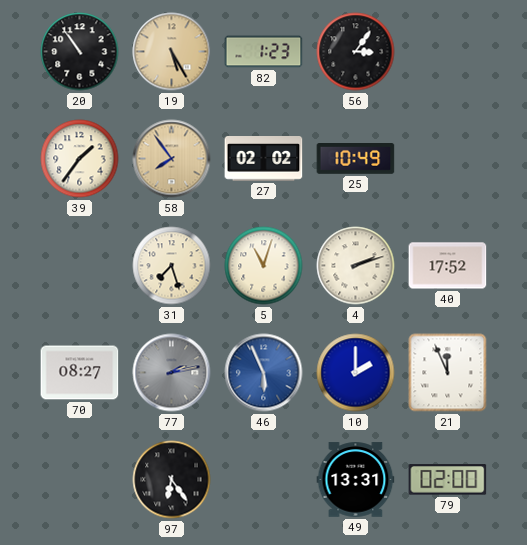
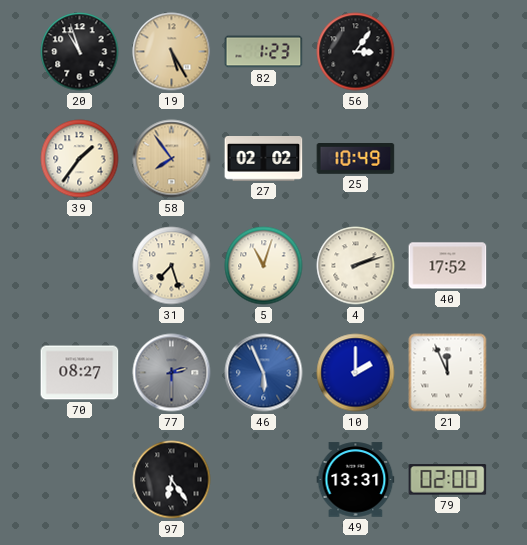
20: 10:54 -> 10:57 (80, 52)
77: 2:13 -> 2:30 (172, 373)
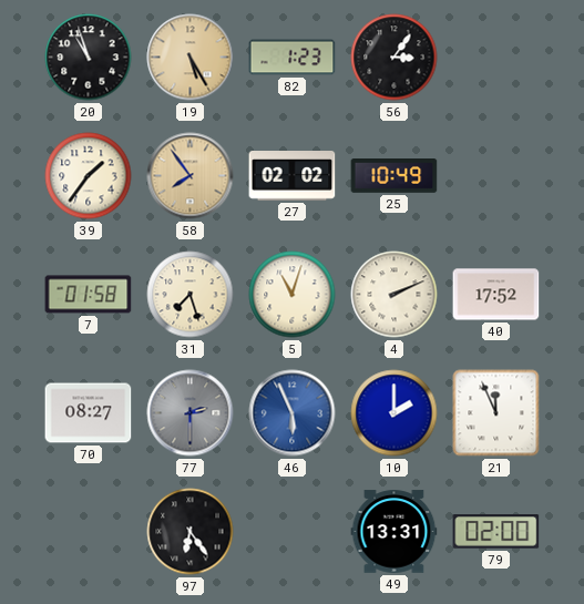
7: none -> 01:58 (89, 295)
4: 2:12 -> 2:11 (395, 295)
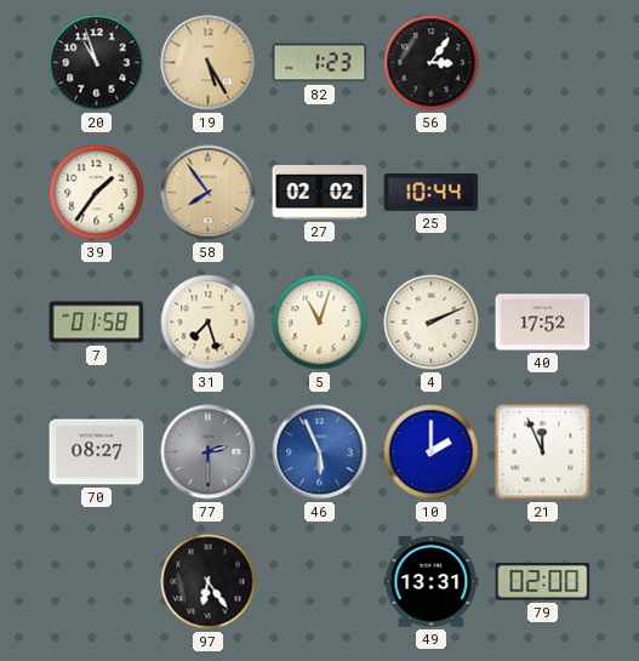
25: 10:49 -> 10:44 (432, 193)
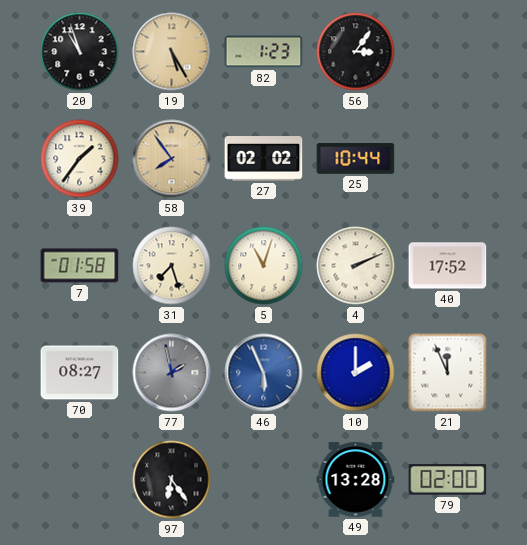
77: 2:30 -> 1:58 (172, 373)
49: 13:31 -> 13:28 (356, 480)
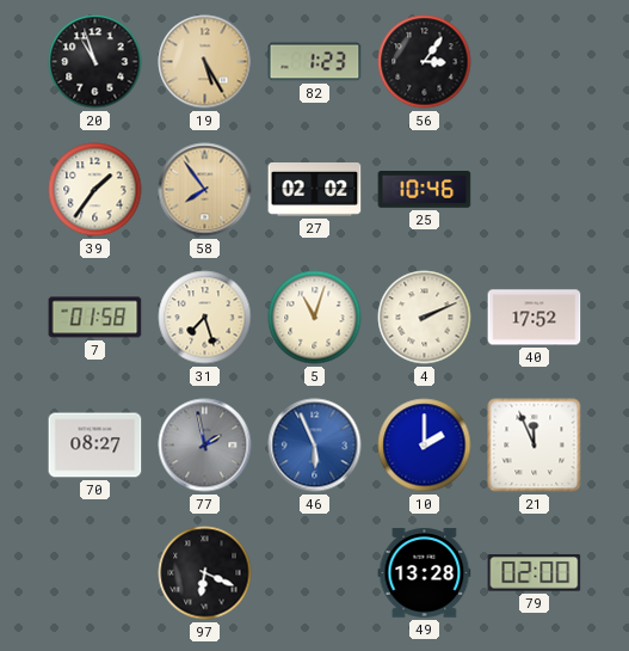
25: 10:44 -> 10:46 (425, 190)
97: 6:24 -> 6:19 (205, 573)
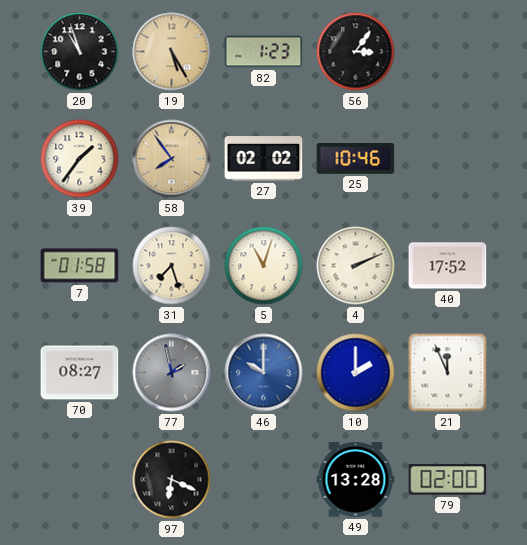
46: 5:56 -> 10:00 (264, 373)
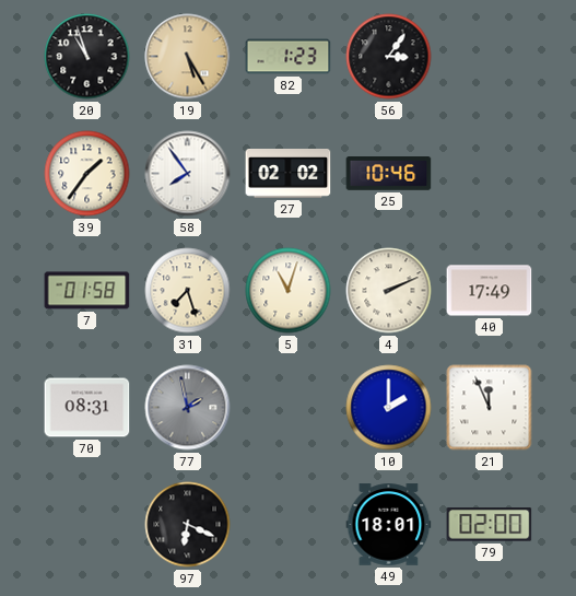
58 dial: champagne -> white (188, 174)
40: 17:52 -> 17:49 (490, 291)
70: 08:27 -> 08:31 (87, 408)
46: 10:00 -> none (264, 373)
49: 13:28 -> 18:01 (389, 525)
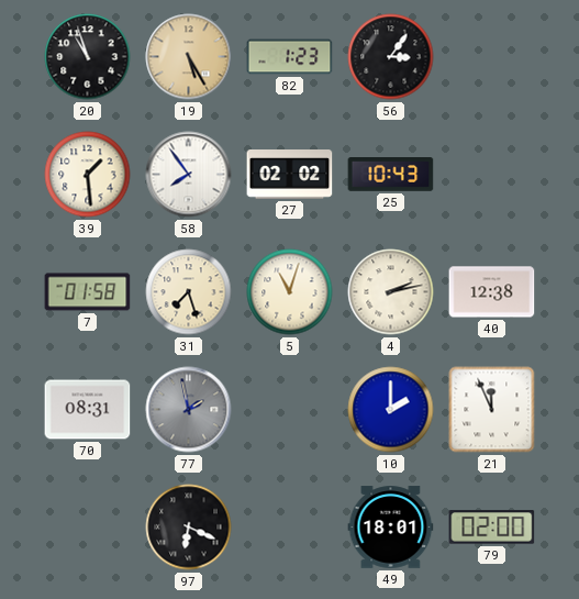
39: 1:36 -> 1:29 (88, 175)
25: 10:46 -> 10:43 (391, 175)
4: 2:11 -> 2:13 (391, 292)
40: 17:49 -> 12:38 (492, 292)
